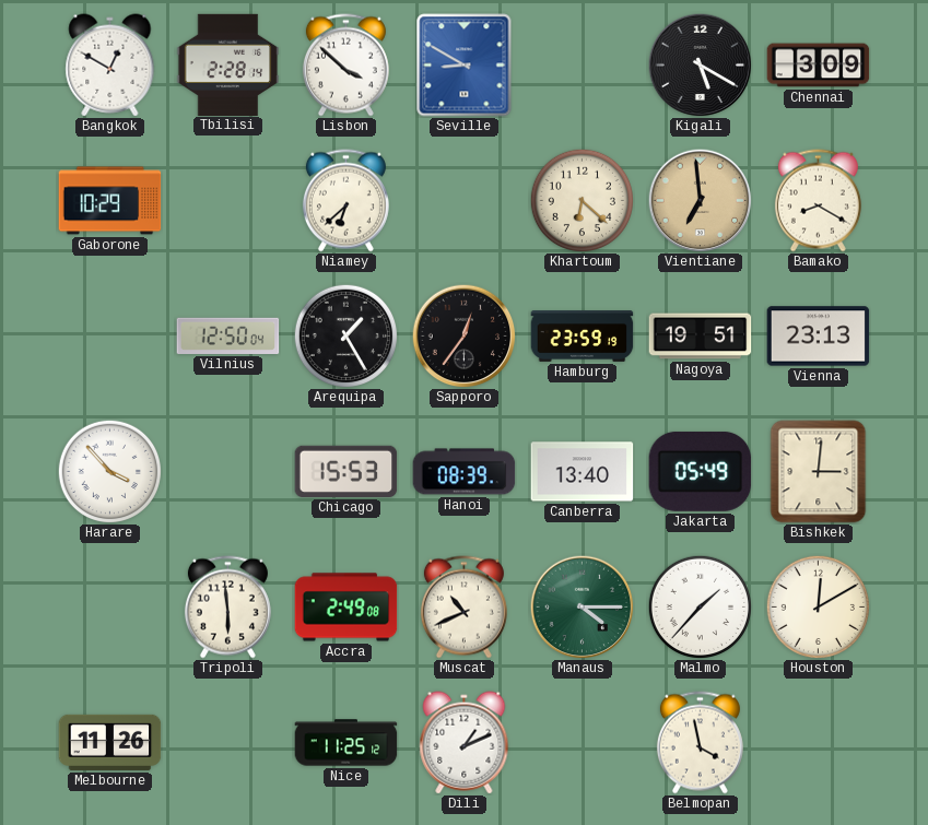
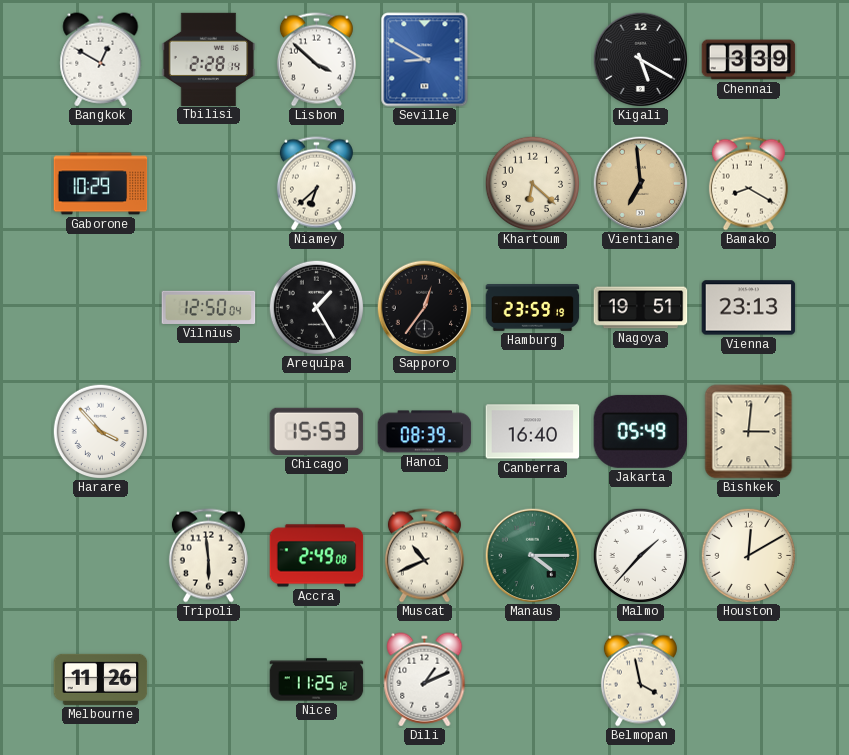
Chennai: 3:09 -> 3:39 (749, 60)
Canberra: 13:40 -> 16:40 (533, 432)
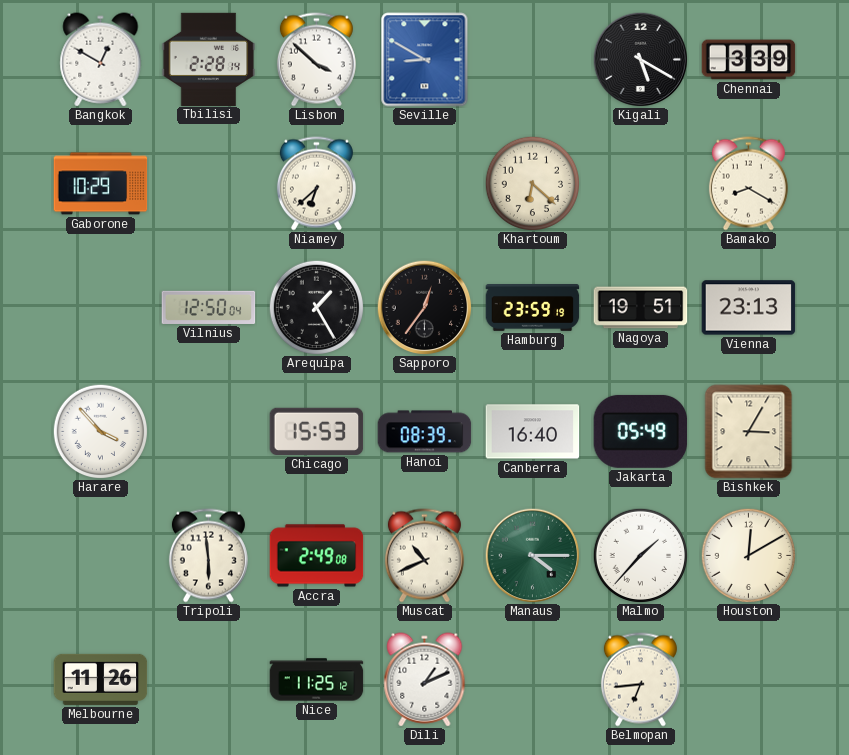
Vientiane: 6:59 -> none (640, 183)
Bishkek: 3:01 -> 3:05 (749, 432)
Belmopan: 3:58 -> 6:44 (640, 680)
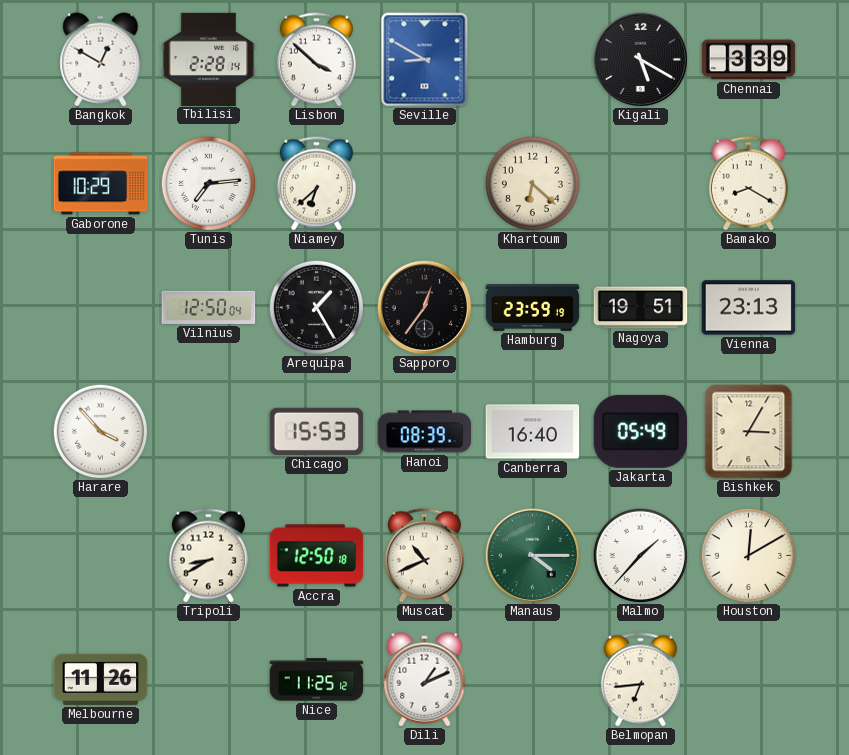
Tunis: none -> 7:14 (208, 183)
Tripoli: 5:59 -> 8:40 (208, 556)
Accra: 2:49 -> 12:50 (317, 556)
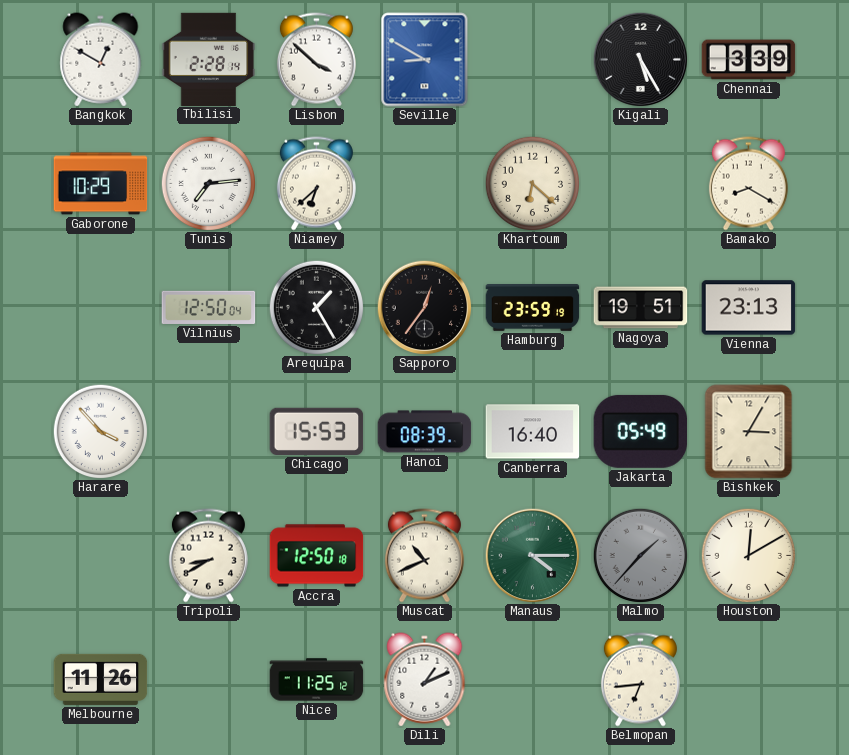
Kigali: 5:20 -> 5:25 (640, 59)
Malmo dial: white -> grey (640, 555)
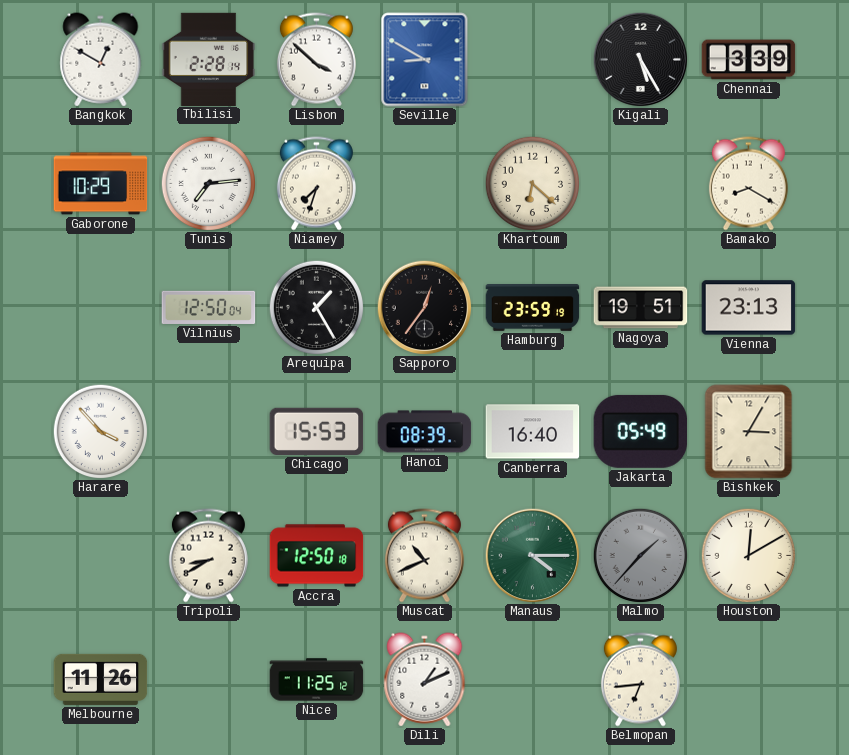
Niamey: 6:38 -> 7:33 (316, 184)
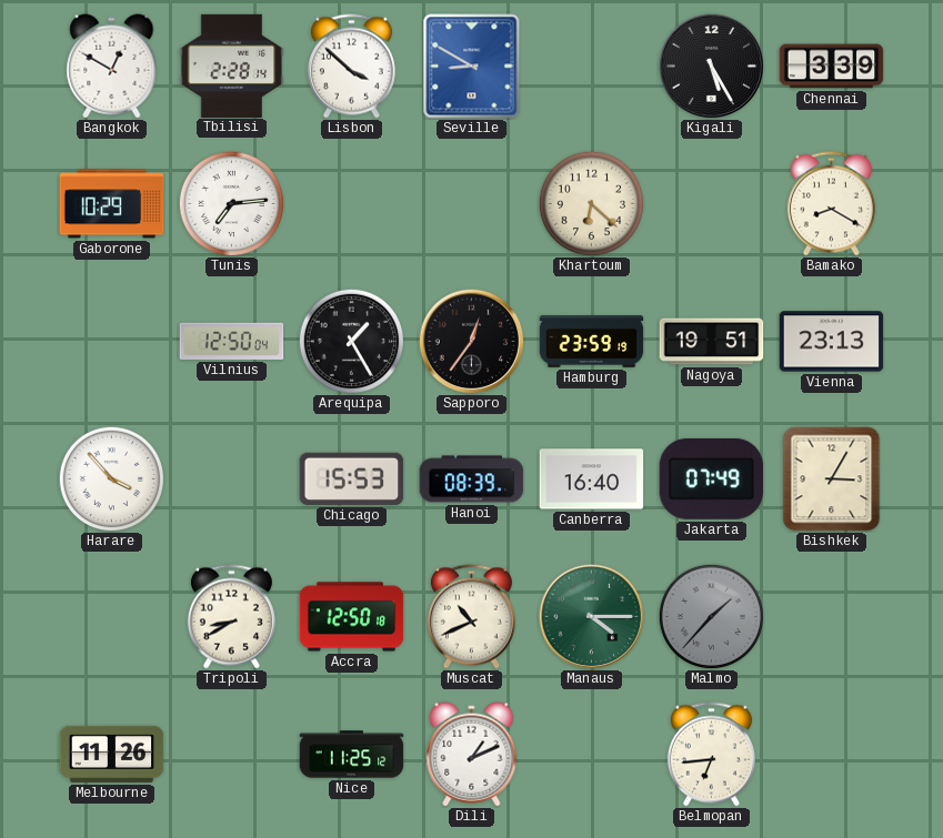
Niamey: 7:33 -> none (316, 184)
Jakarta: 05:49 -> 07:49 (712, 478)
Houston: 12:10 -> none (748, 555)
